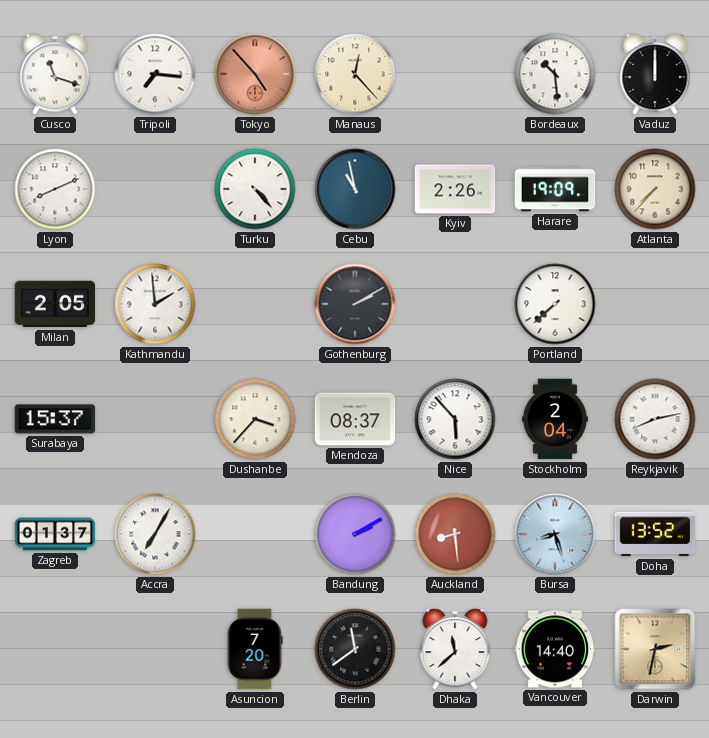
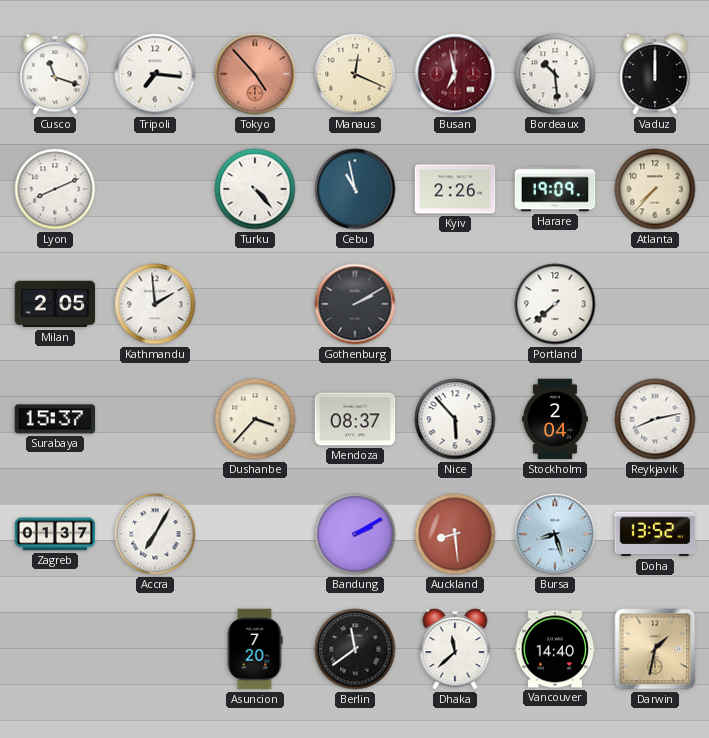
Manaus: 12:23 -> 12:19 (355, 74)
Busan: none -> 6:58 (455, 74)
Darwin: 2:32 -> 1:32 (655, 649)
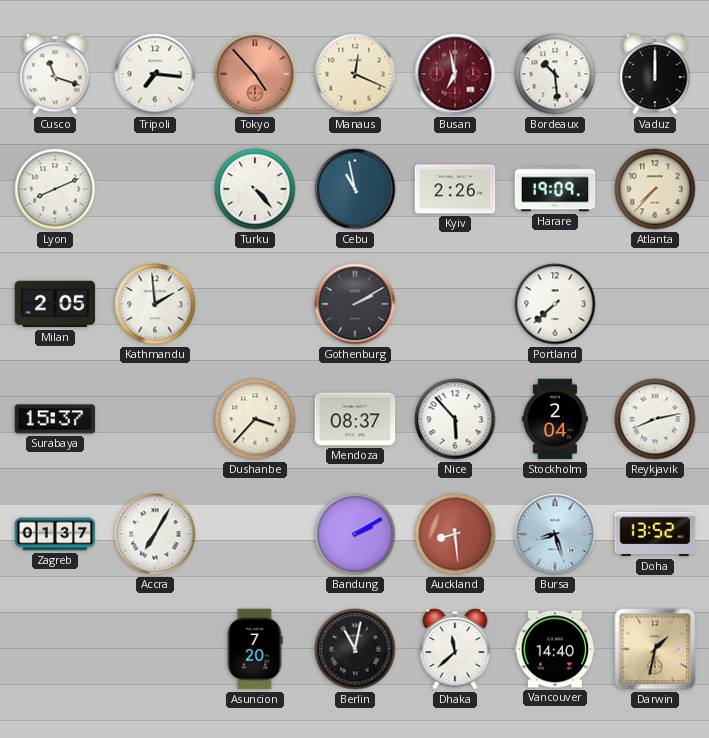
Berlin: 11:39 -> 11:02 (355, 649)
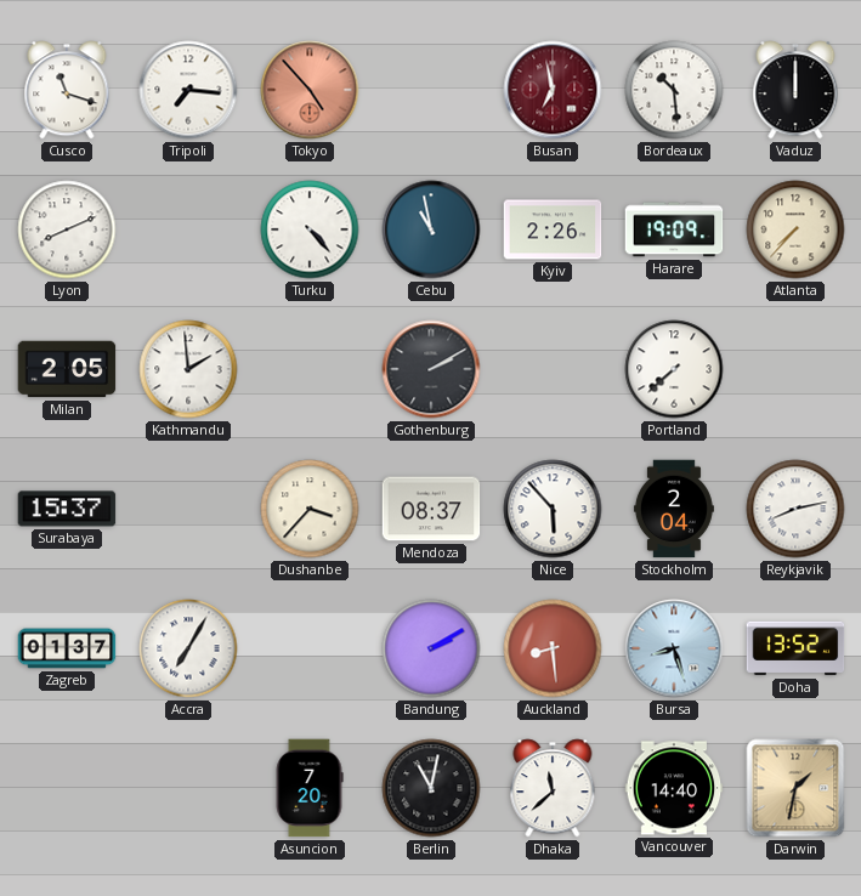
Manaus: 12:19 -> none (355, 74)
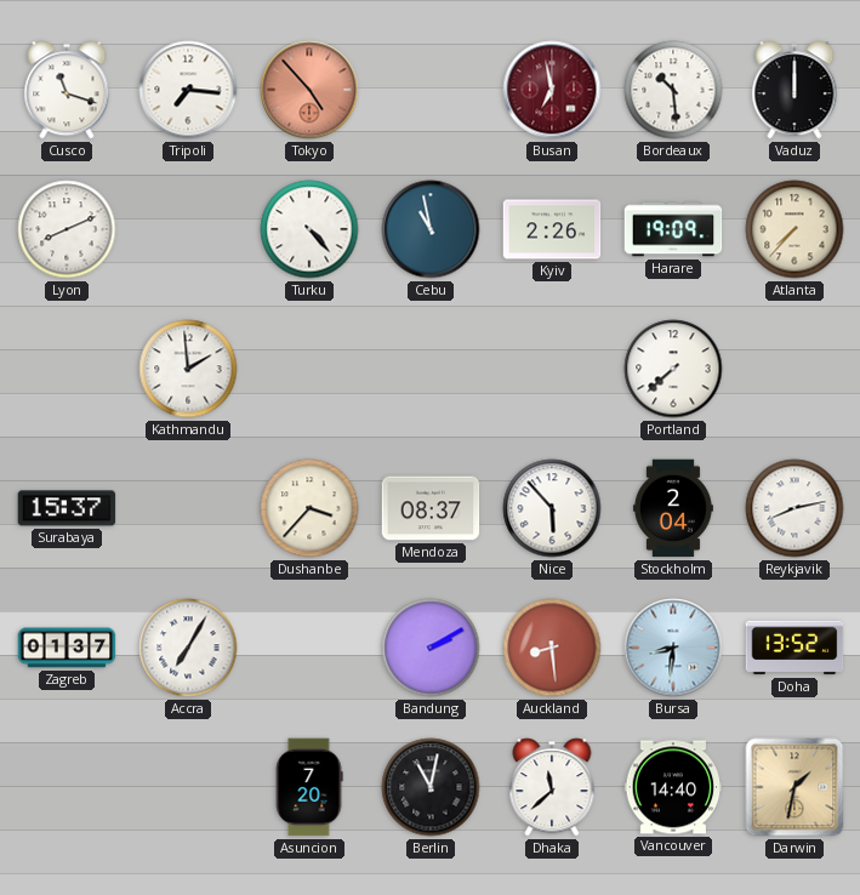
Milan: 2:05 -> none (67, 369)
Gothenburg: 2:10 -> none (431, 369)
Bursa: 8:27 -> 8:31 (673, 648)
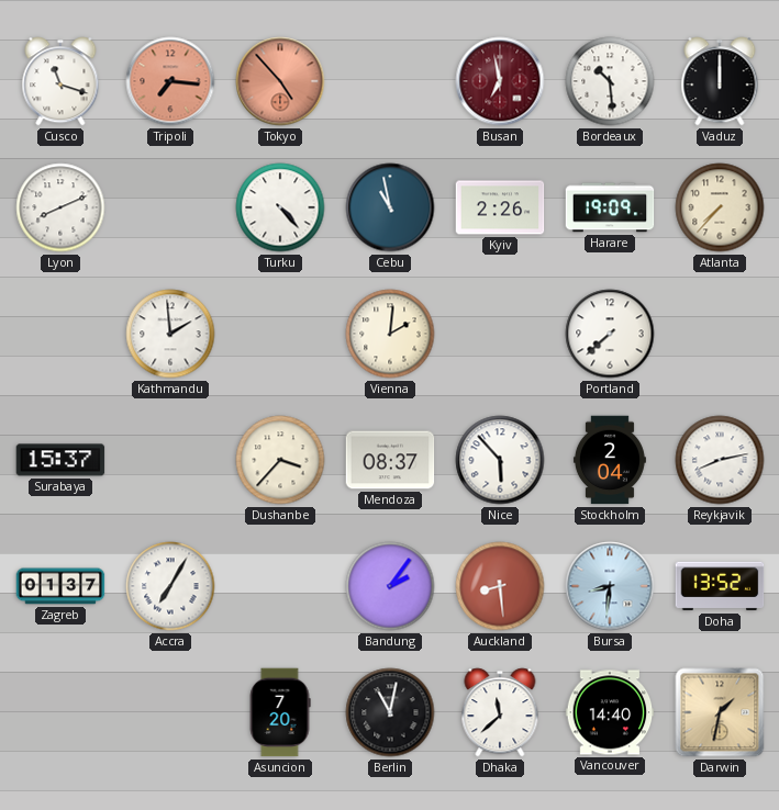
Tripoli dial: white -> salmon (170, 81)
Vienna: none -> 2:01 (390, 334)
Bandung: 2:10 -> 2:06 (390, 586)
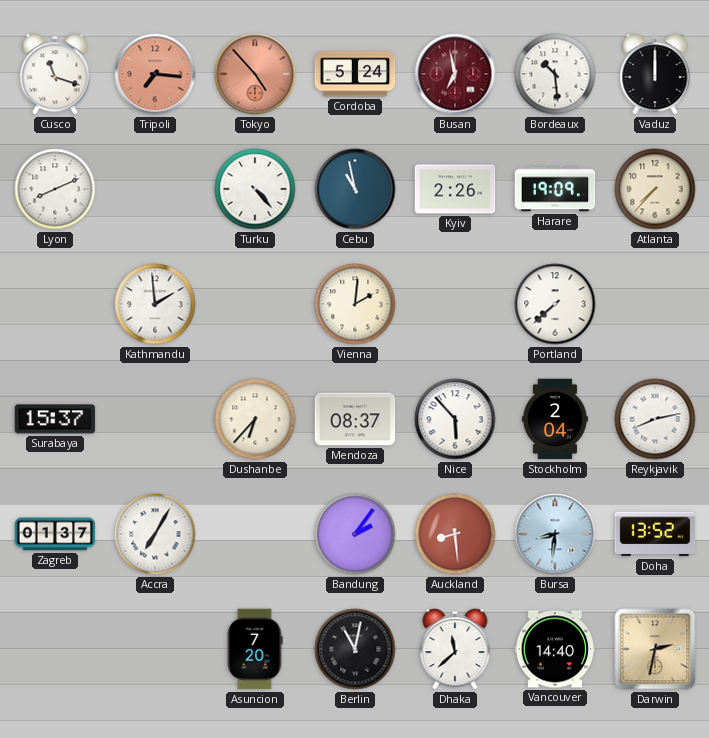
Cordoba: none -> 5:24 (355, 74)
Dushanbe: 3:37 -> 6:37 (255, 419)
Darwin: 1:32 -> 2:32 (655, 649)
